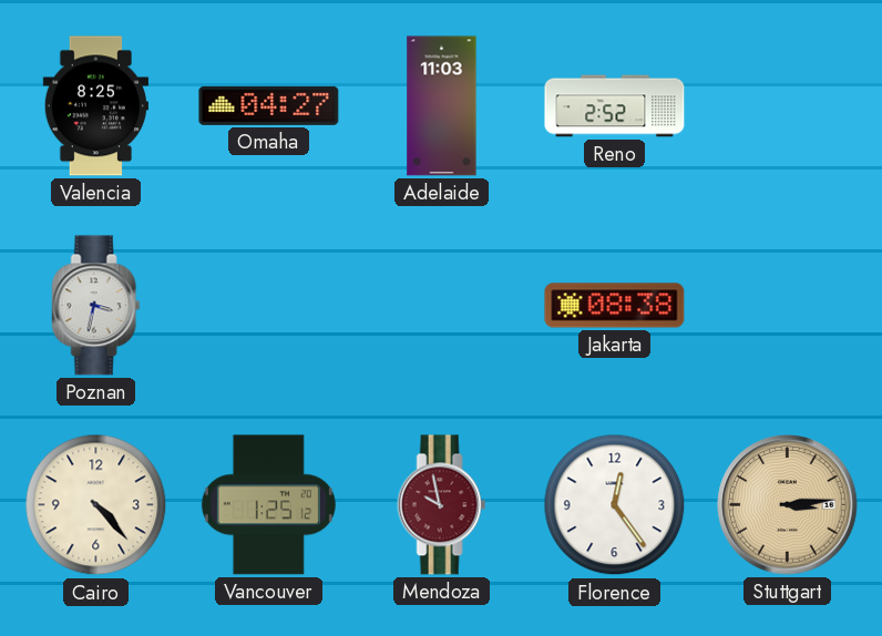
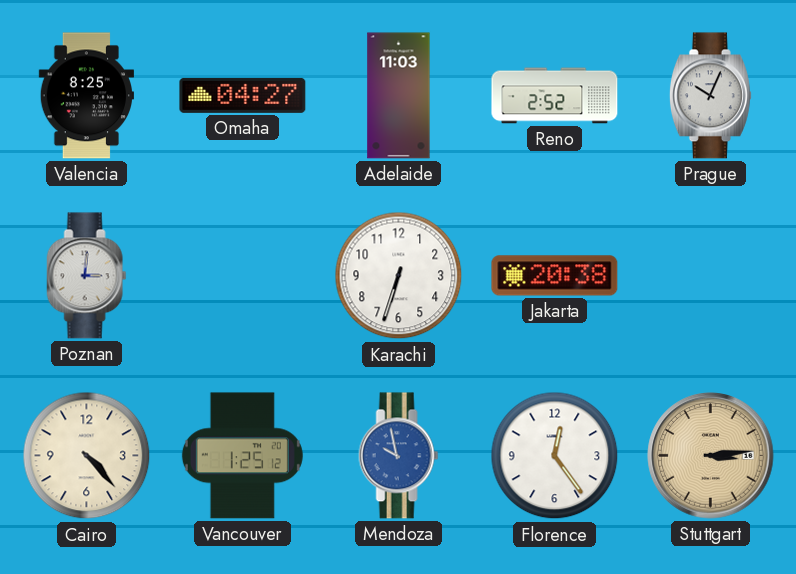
Prague: none -> 10:04 (710, 96)
Poznan: 3:32 -> 3:01 (87, 276)
Karachi: none -> 6:33 (399, 276)
Jakarta: 08:38 -> 20:38 (555, 276)
Mendoza dial: burgundy -> blue (399, 456)
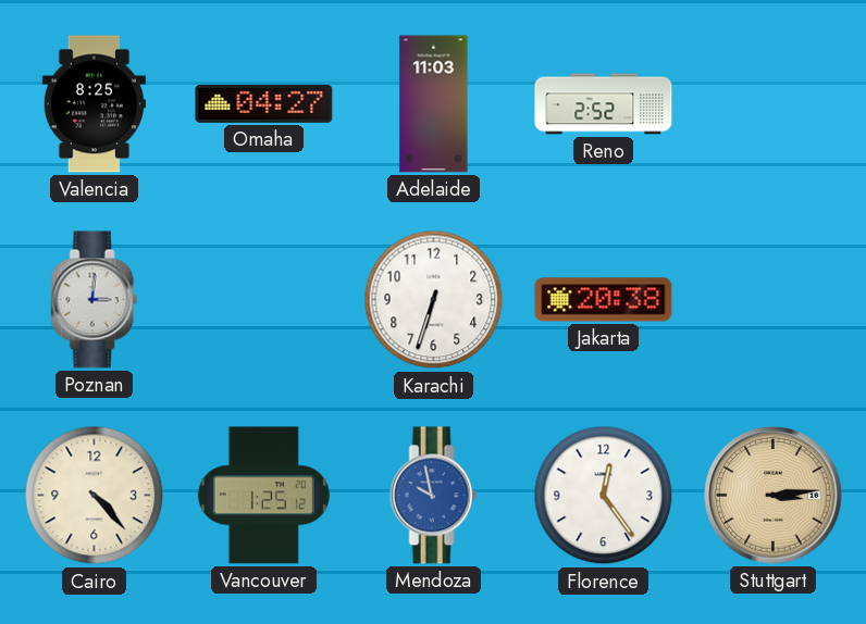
Prague: 10:04 -> none (710, 96)
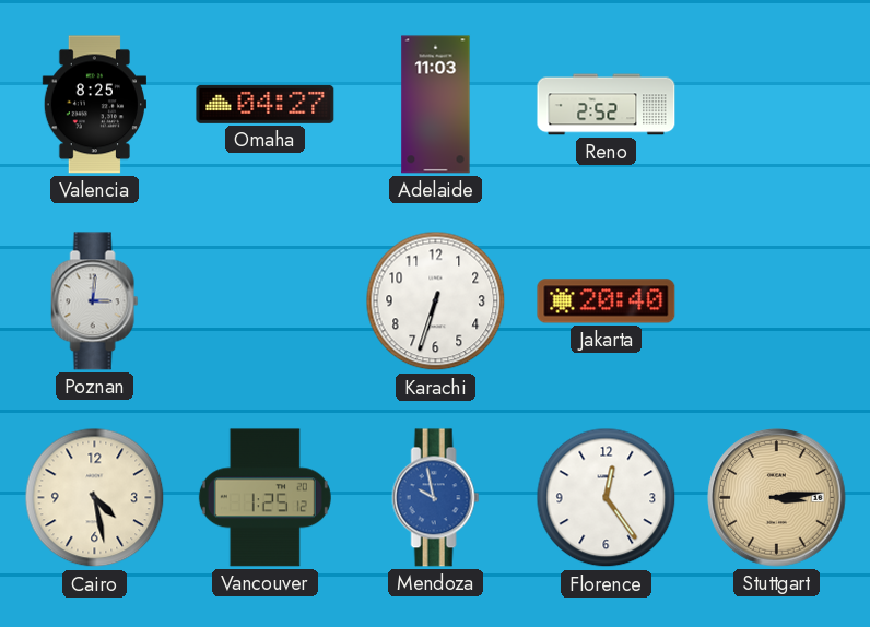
Jakarta: 20:38 -> 20:40 (607, 301)
Cairo: 4:23 -> 4:28 (95, 498)
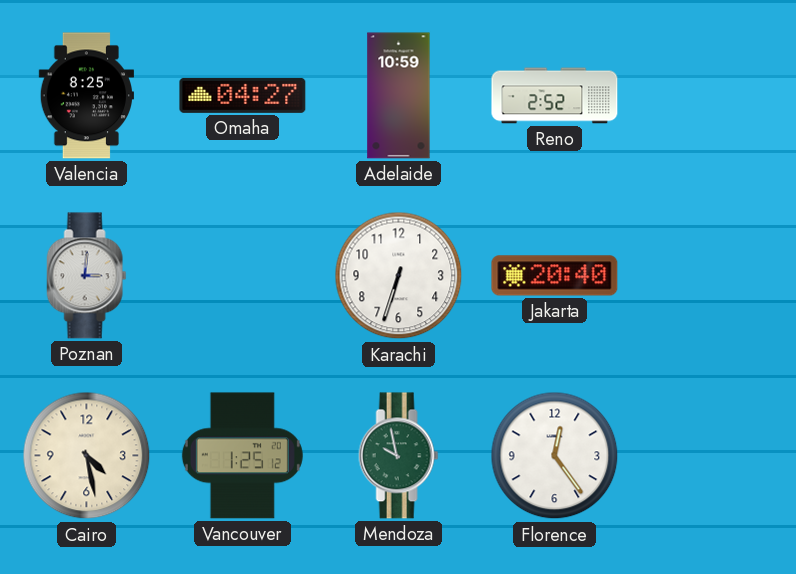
Adelaide: 11:03 -> 10:59 (399, 96)
Mendoza dial: blue -> green (399, 456)
Stuttgart: 3:14 -> none (777, 498)
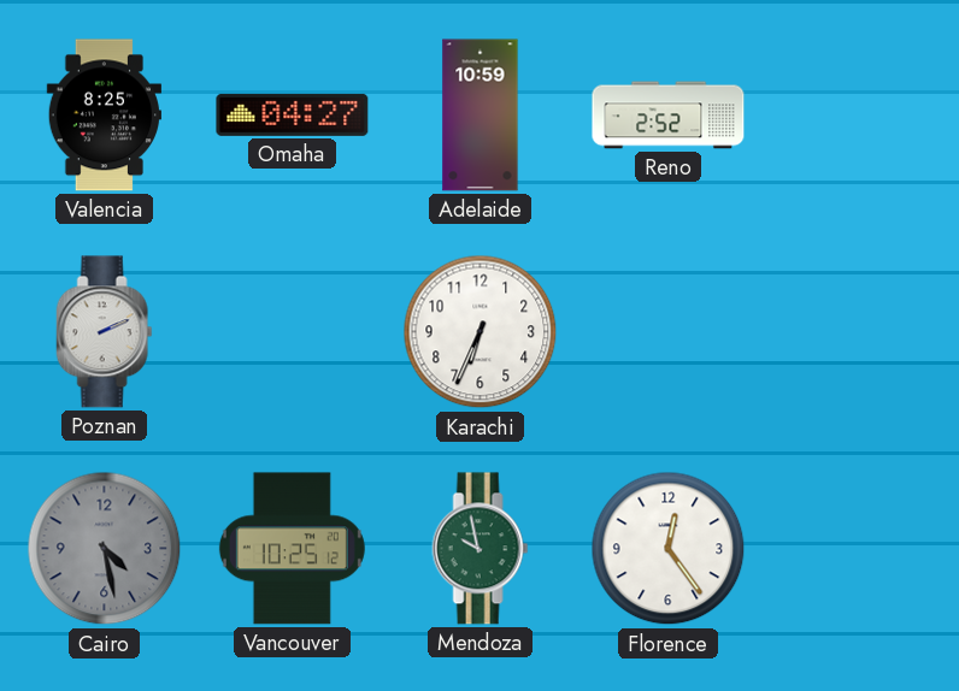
Poznan: 3:01 -> 2:11 (105, 332)
Karachi: 6:33 -> 6:34 (481, 332)
Jakarta: 20:40 -> none (555, 276)
Cairo dial: cream -> grey (105, 549)
Vancouver: 1:25 -> 10:25 (292, 549)
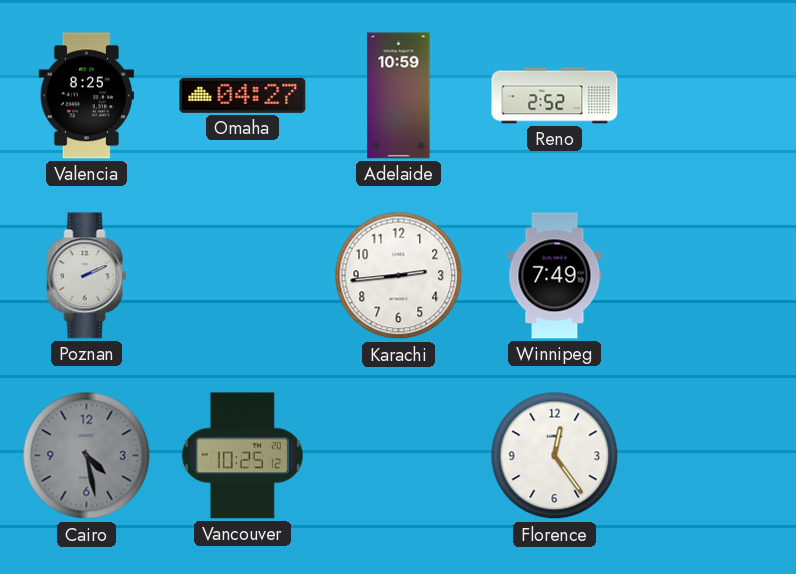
Karachi: 6:34 -> 2:44 (399, 276)
Winnipeg: none -> 7:49 (555, 276)
Mendoza: 9:58 -> none (481, 549)
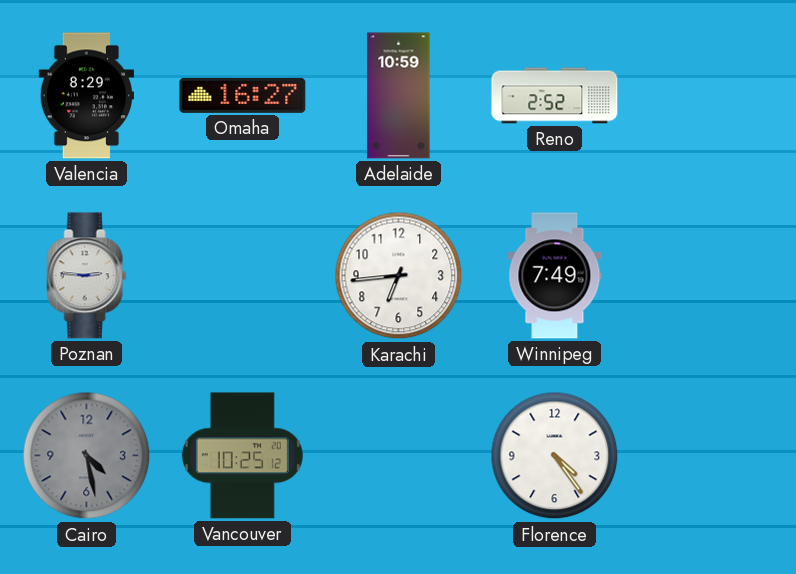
Valencia: 8:25 -> 8:29 (86, 96)
Omaha: 04:27 -> 16:27 (243, 95)
Poznan: 2:11 -> 2:46 (87, 276)
Karachi: 2:44 -> 6:44 (399, 276)
Florence: 12:24 -> 4:24 (555, 456)
